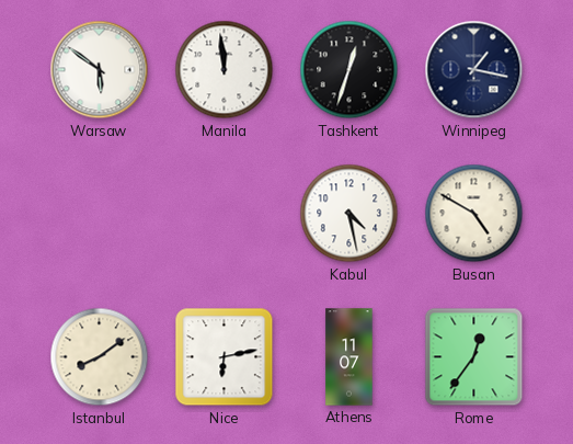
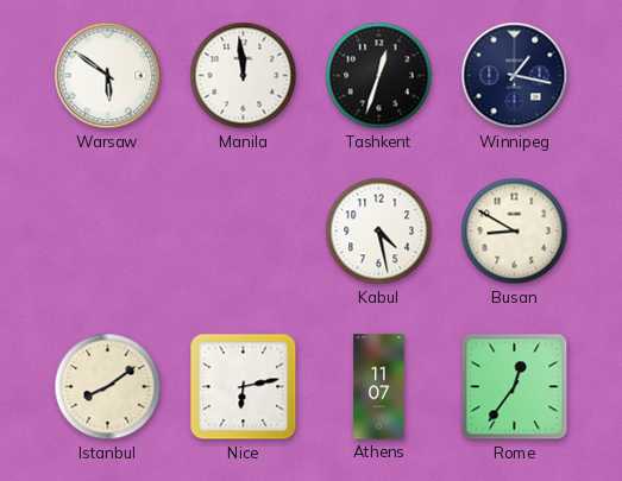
Busan: 4:50 -> 8:50 (515, 232)
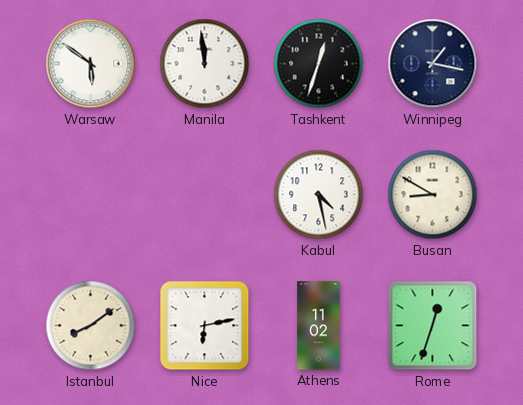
Athens: 11:07 -> 11:02 (319, 326)
Rome: 12:36 -> 12:33 (433, 326)
